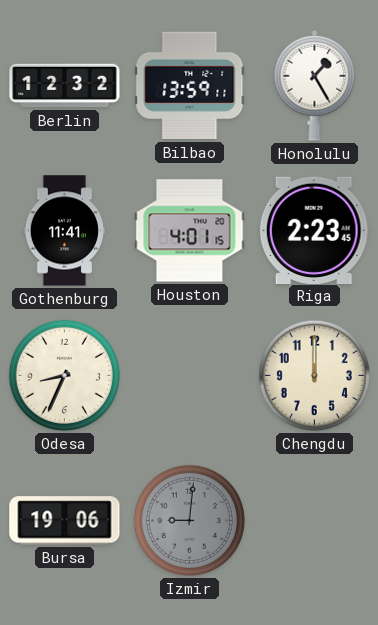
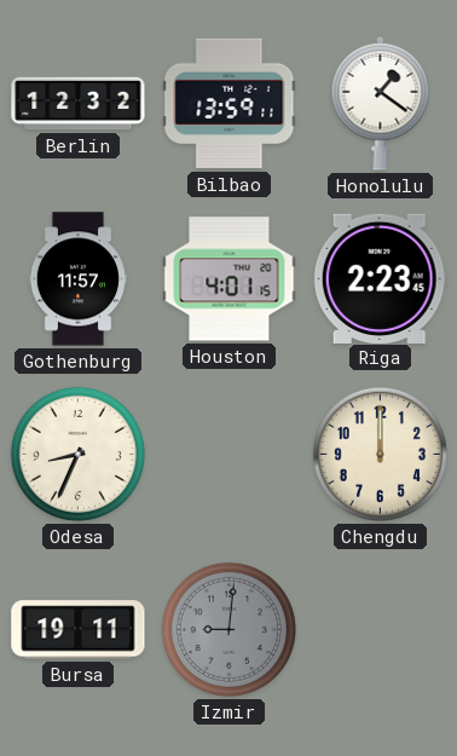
Honolulu: 1:25 -> 1:21 (381, 103)
Gothenburg: 11:41 -> 11:57 (77, 279)
Bursa: 19:06 -> 19:11 (79, 630)
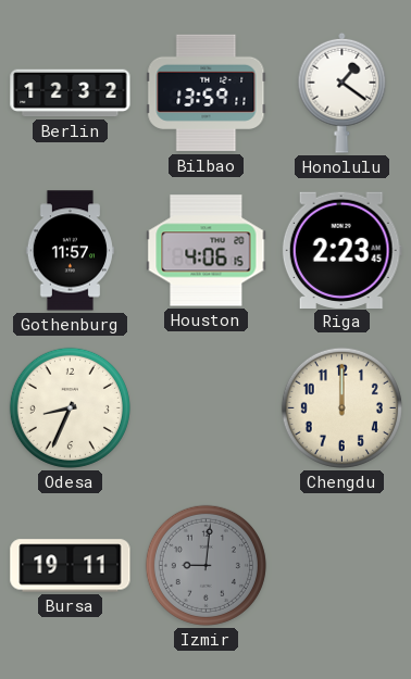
Houston: 4:01 -> 4:06 (207, 251)
